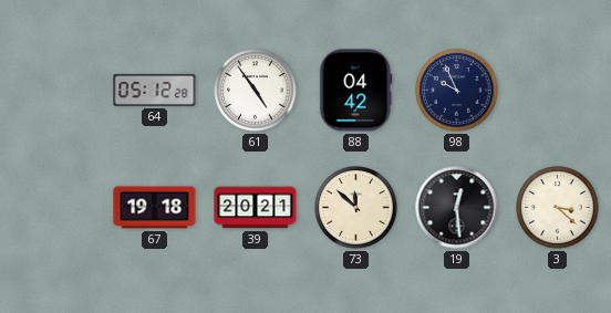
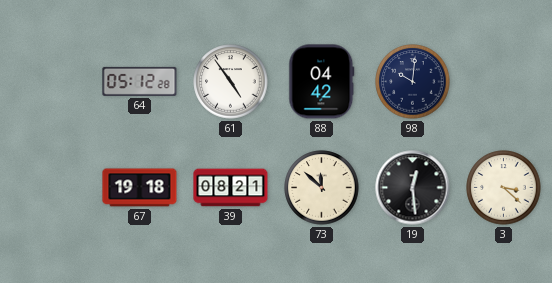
98: 9:56 -> 10:01 (413, 82)
39: 20:21 -> 08:21 (231, 188)
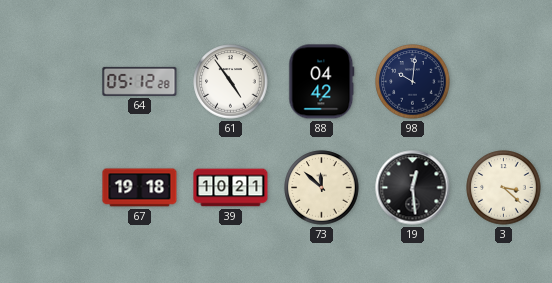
39: 08:21 -> 10:21 (231, 188)
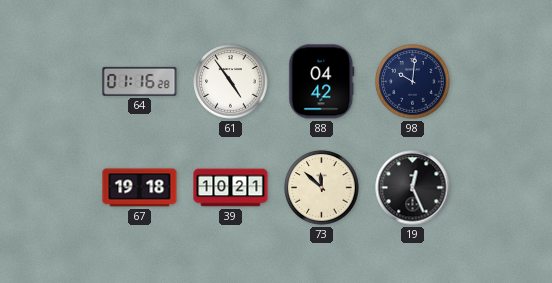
64: 05:12 -> 01:16 (140, 81)
19: 12:29 -> 12:26 (413, 188)
3: 3:22 -> none (504, 188)
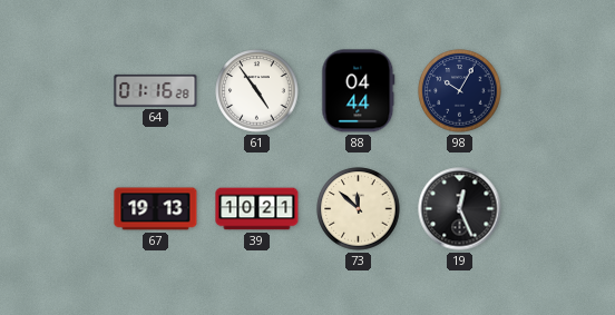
88: 04:42 -> 04:44 (359, 91)
98: 10:01 -> 10:05 (460, 91)
67: 19:18 -> 19:13 (156, 209)
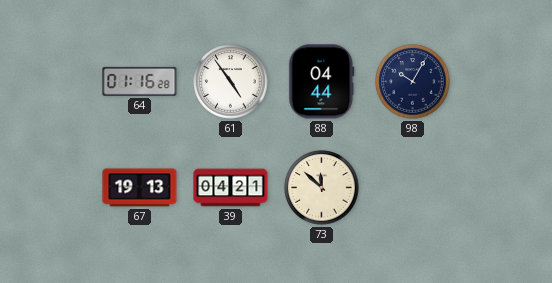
39: 10:21 -> 04:21 (231, 188)
19: 12:26 -> none (460, 209)
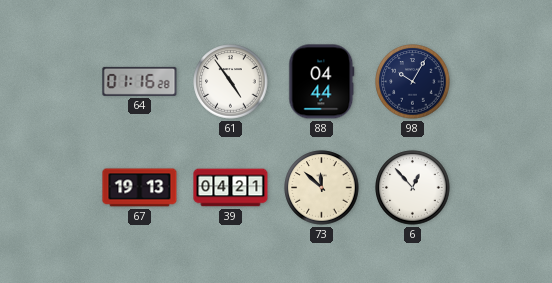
6: none -> 12:53 (413, 188)
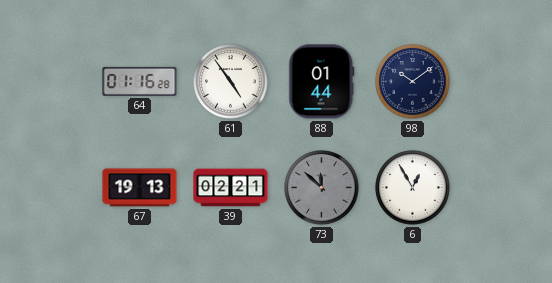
88: 04:44 -> 01:44 (322, 82)
98: 10:05 -> 10:09 (413, 82)
39: 04:21 -> 02:21 (231, 188)
73 dial: cream -> grey (322, 188)
6: 12:53 -> 12:55 (413, 188)
